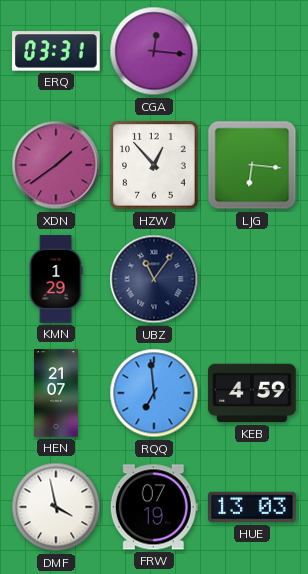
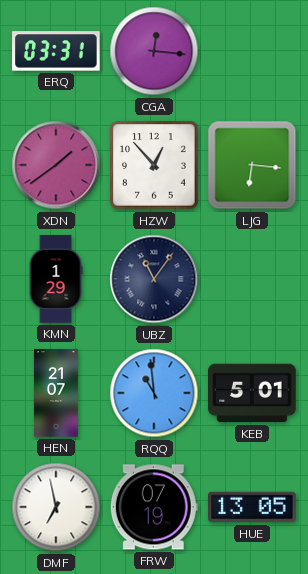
RQQ: 6:59 -> 10:59 (154, 393)
KEB: 4:59 -> 5:01 (252, 393)
DMF: 3:58 -> 6:58 (56, 507)
HUE: 13:03 -> 13:05 (252, 507)
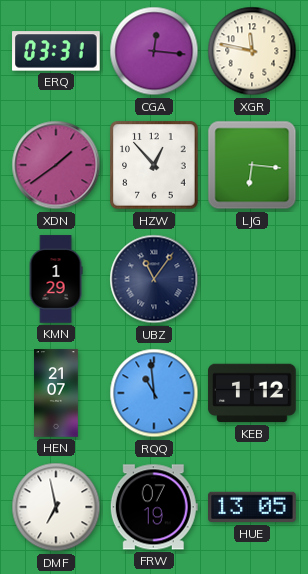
XGR: none -> 11:47 (252, 51)
KEB: 5:01 -> 1:12 (252, 393)
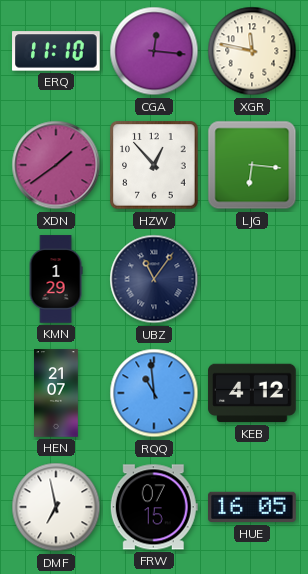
ERQ: 03:31 -> 11:10 (56, 51)
KEB: 1:12 -> 4:12 (252, 393)
FRW: 07:19 -> 07:15 (154, 507)
HUE: 13:05 -> 16:05 (252, 507)
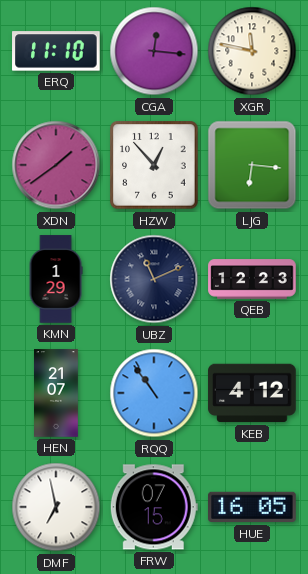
UBZ: 11:06 -> 11:11 (154, 279)
QEB: none -> 12:23 (252, 279)
RQQ: 10:59 -> 10:54 (154, 393)
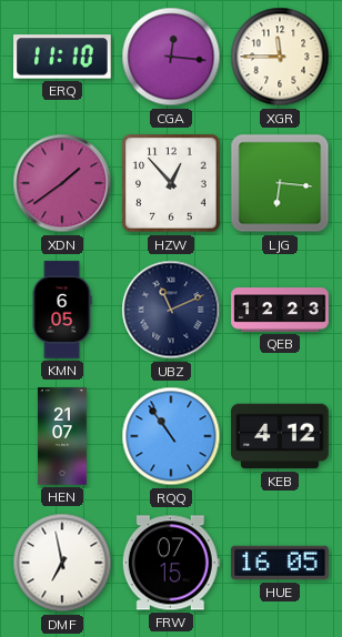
XGR: 11:47 -> 11:45 (280, 57)
KMN: 1:29 -> 6:05 (62, 310)
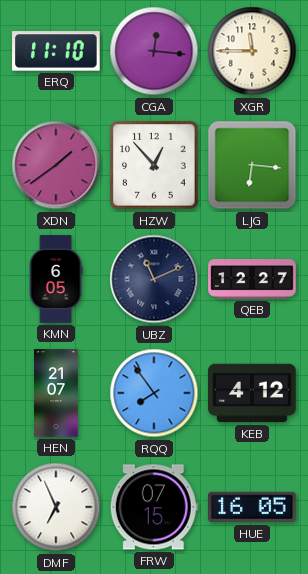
QEB: 12:23 -> 12:27 (252, 279)
RQQ: 10:54 -> 7:54 (154, 393)
DMF: 6:58 -> 6:56 (56, 507)
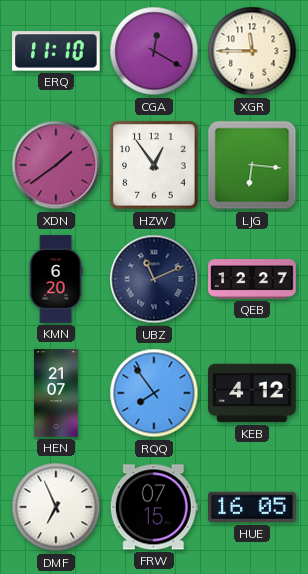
CGA: 12:16 -> 12:20 (154, 51)
HZW: 12:53 -> 12:54 (154, 165)
KMN: 6:05 -> 6:20 (56, 279)
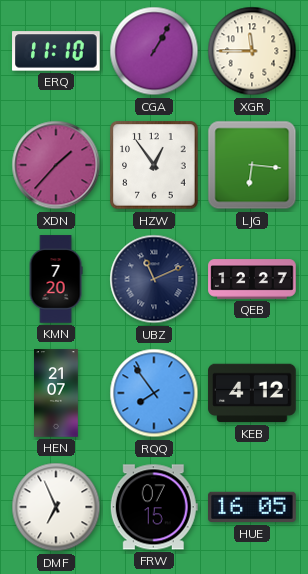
CGA: 12:20 -> 1:05 (154, 51)
XDN: 1:39 -> 1:37 (56, 165)
KMN: 6:20 -> 7:20 (56, 279)
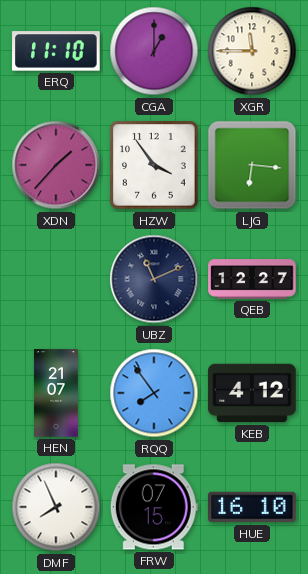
CGA: 1:05 -> 1:00 (154, 51)
HZW: 12:54 -> 3:54 (154, 165)
KMN: 7:20 -> none (56, 279)
DMF: 6:56 -> 7:56 (56, 507)
HUE: 16:05 -> 16:10 (252, 507)
